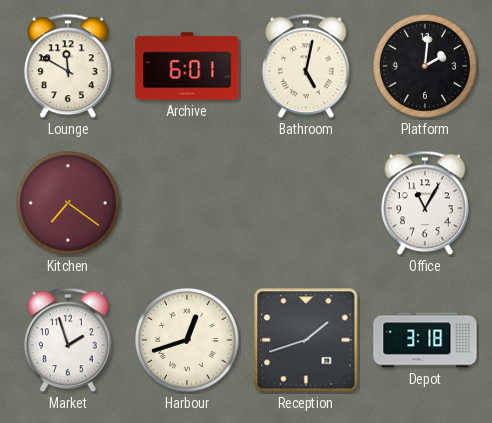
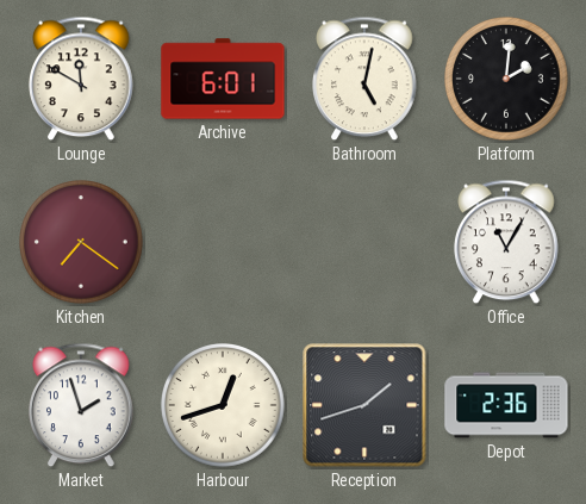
Depot: 3:18 -> 2:36 (506, 405)
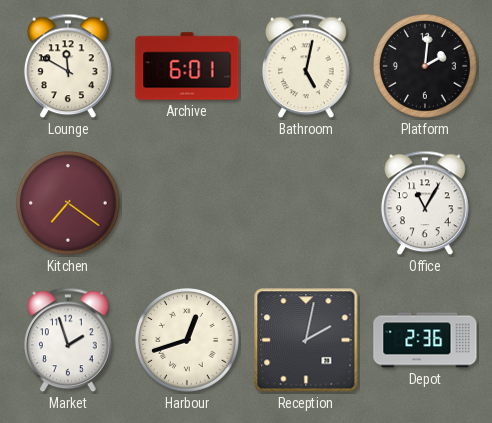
Reception: 1:42 -> 2:02 (306, 340)
